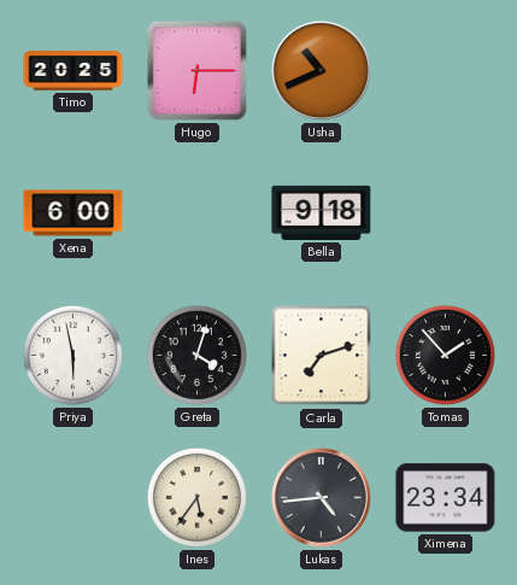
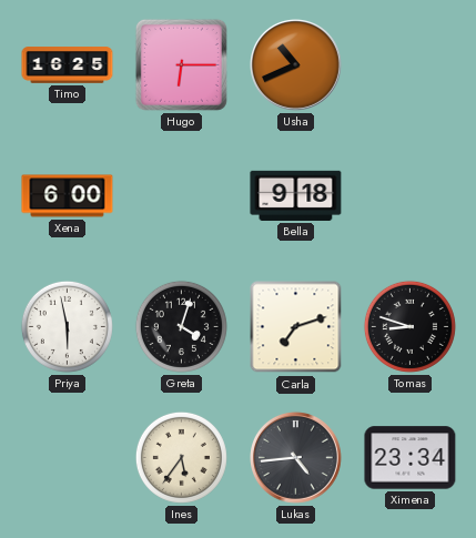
Timo: 20:25 -> 16:25 (68, 65)
Tomas: 1:53 -> 8:48 (409, 326)
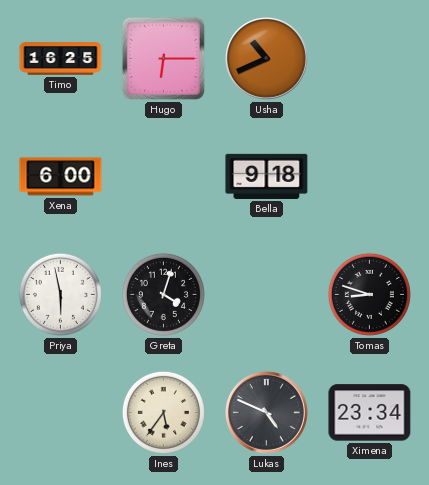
Carla: 7:12 -> none (296, 327)
Lukas: 4:44 -> 4:49 (267, 413)
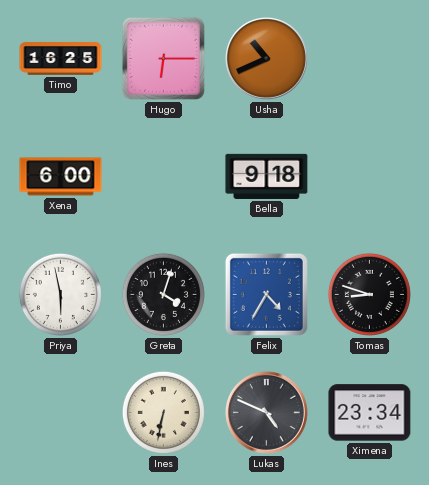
Felix: none -> 4:35 (266, 294)
Ines: 5:36 -> 6:32 (163, 412)
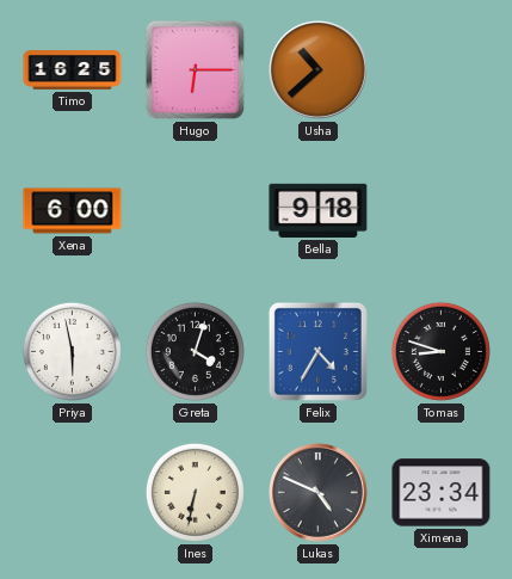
Usha: 10:41 -> 10:38 (319, 70)
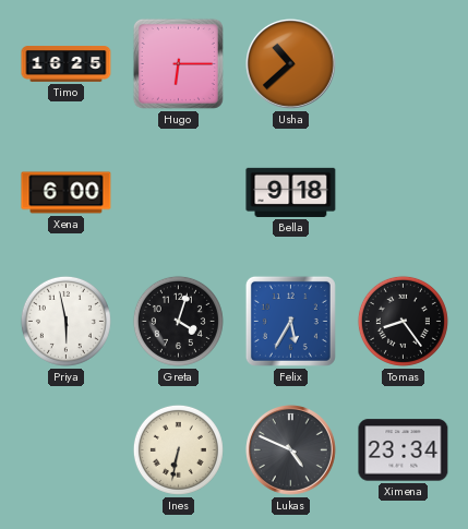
Felix: 4:35 -> 5:35 (290, 321)
Tomas: 8:48 -> 8:24 (403, 321)
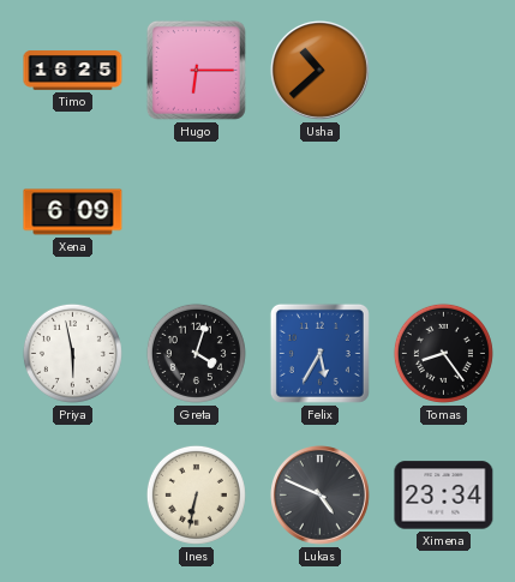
Xena: 6:00 -> 6:09 (73, 212)
Bella: 9:18 -> none (291, 192)
